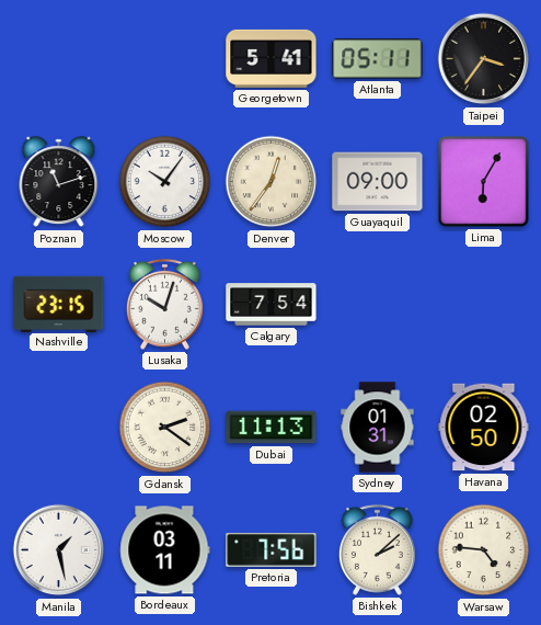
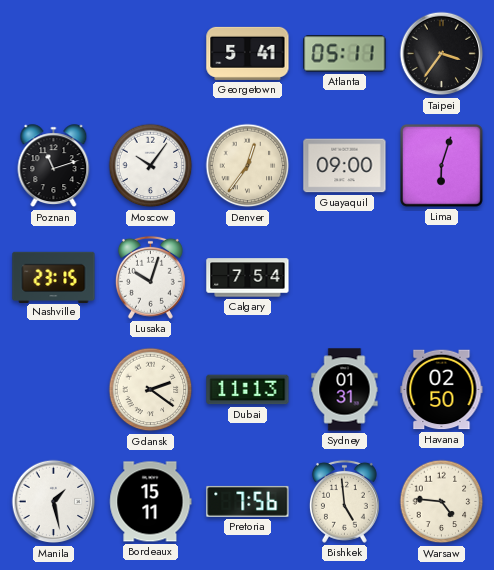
Lima: 6:05 -> 6:03 (442, 166)
Bordeaux: 03:11 -> 15:11 (151, 502)
Bishkek: 2:08 -> 4:59 (344, 501)
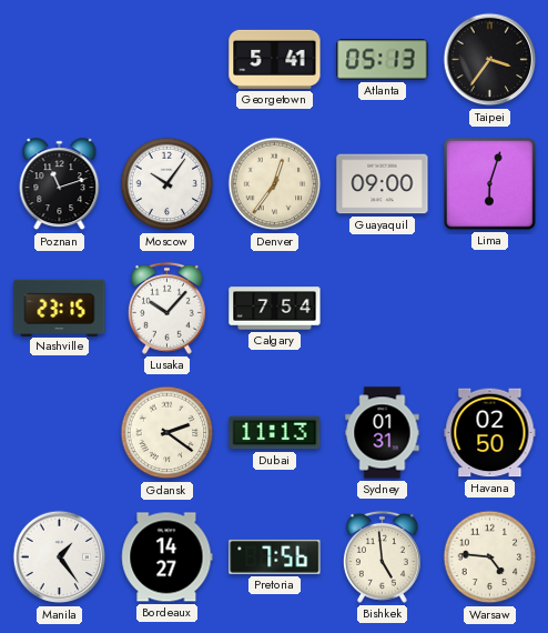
Atlanta: 05:11 -> 05:13 (383, 60)
Lusaka: 10:03 -> 10:07 (166, 308)
Manila: 1:28 -> 1:24 (60, 557)
Bordeaux: 15:11 -> 14:27 (168, 557)
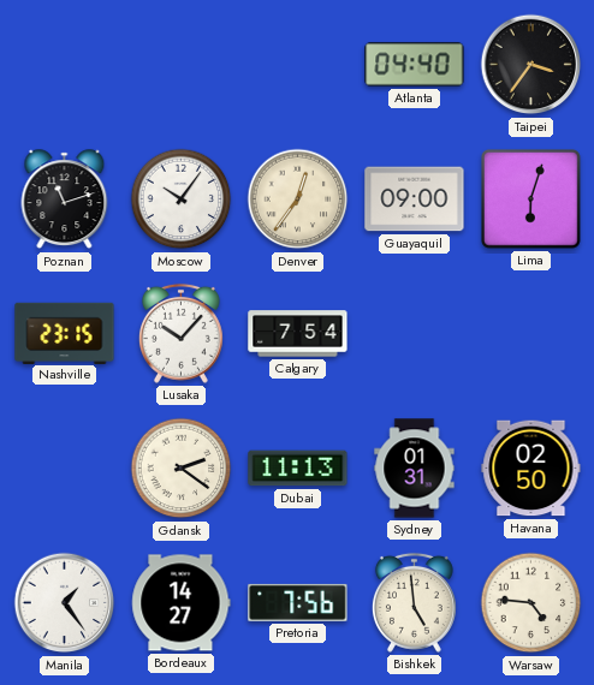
Georgetown: 5:41 -> none (275, 59)
Atlanta: 05:13 -> 04:40 (415, 65)
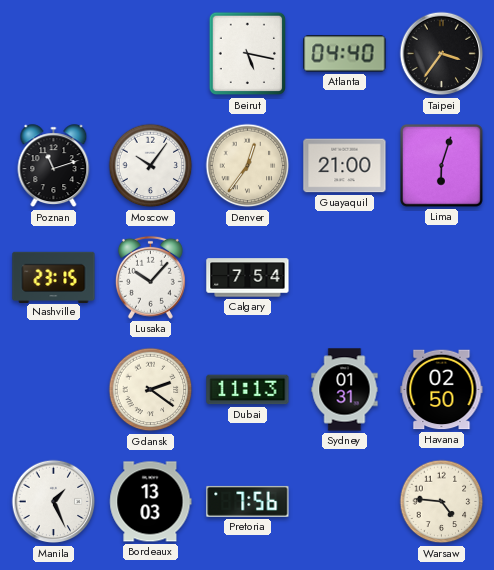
Beirut: none -> 5:17 (248, 54)
Guayaquil: 09:00 -> 21:00 (345, 166)
Manila: 1:24 -> 1:26 (54, 502)
Bordeaux: 14:27 -> 13:03 (151, 502)
Bishkek: 4:59 -> none (414, 602)
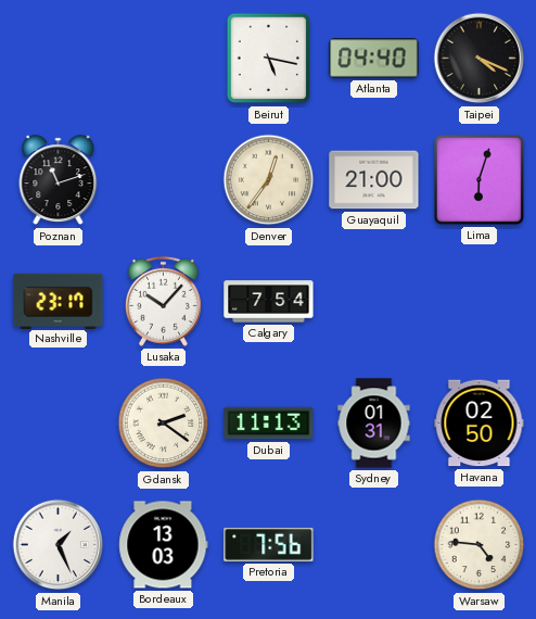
Taipei: 3:36 -> 4:19 (480, 59)
Moscow: 10:06 -> none (151, 166)
Nashville: 23:15 -> 23:17 (59, 301)
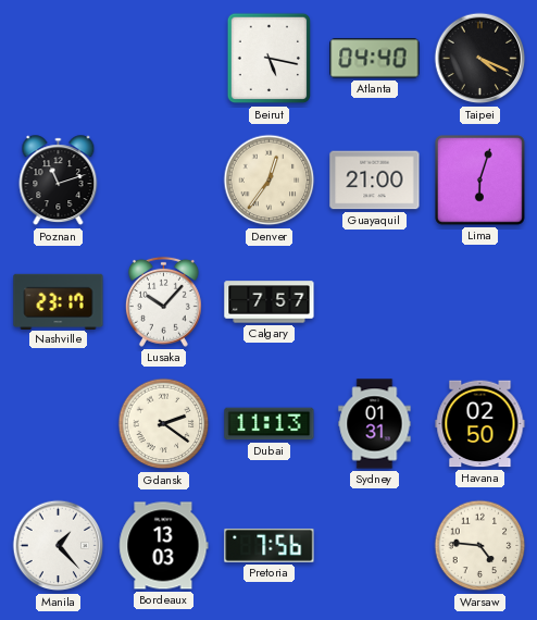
Calgary: 7:54 -> 7:57 (270, 302)
Manila: 1:26 -> 1:23 (59, 546)
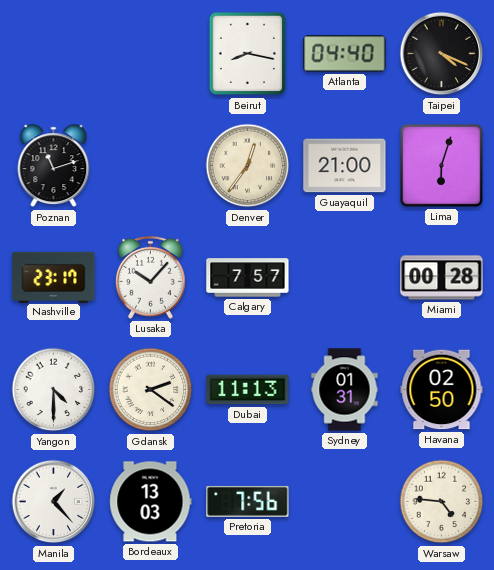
Beirut: 5:17 -> 8:17 (248, 54)
Miami: none -> 00:28 (442, 278)
Yangon: none -> 4:30 (54, 390)
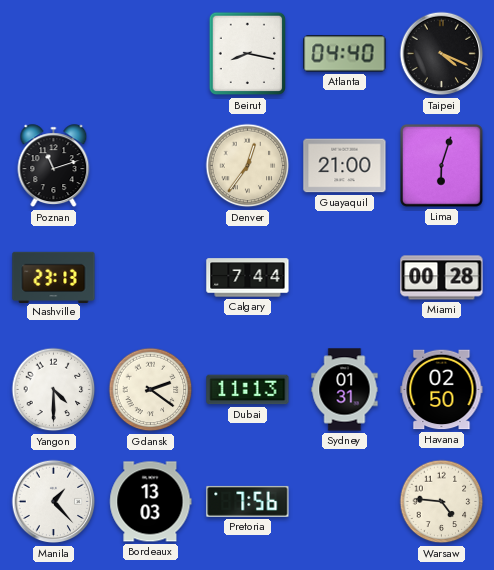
Nashville: 23:17 -> 23:13 (54, 277)
Lusaka: 10:07 -> none (150, 277)
Calgary: 7:57 -> 7:44 (248, 278)
